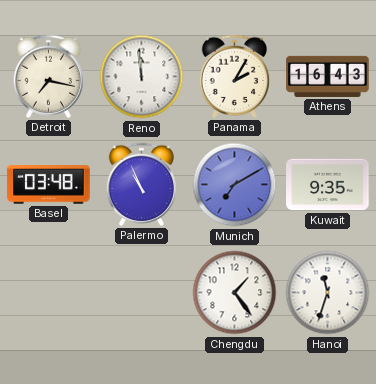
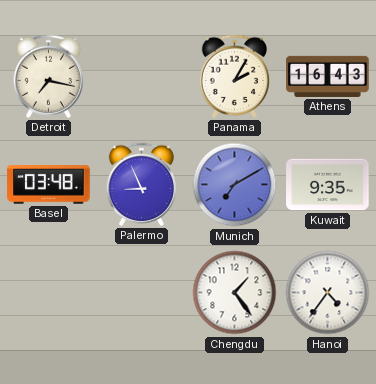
Reno: 11:59 -> none (142, 77)
Palermo: 10:56 -> 8:56 (141, 184)
Hanoi: 11:33 -> 4:36 (328, 293)
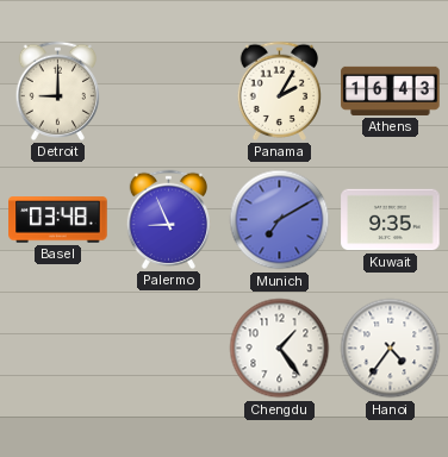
Detroit: 7:17 -> 9:00 (57, 90)
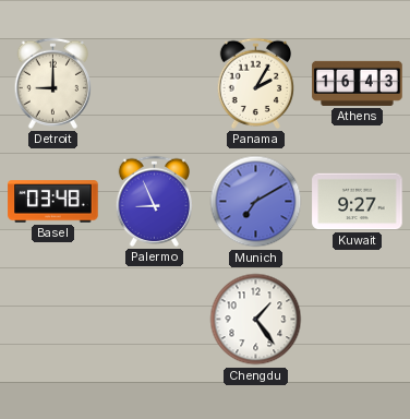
Kuwait: 9:35 -> 9:27 (358, 202)
Hanoi: 4:36 -> none (391, 349)
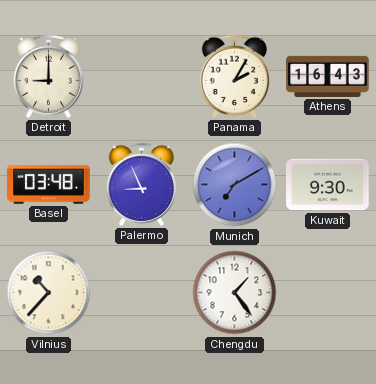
Kuwait: 9:27 -> 9:30 (328, 185)
Vilnius: none -> 10:37 (49, 293)
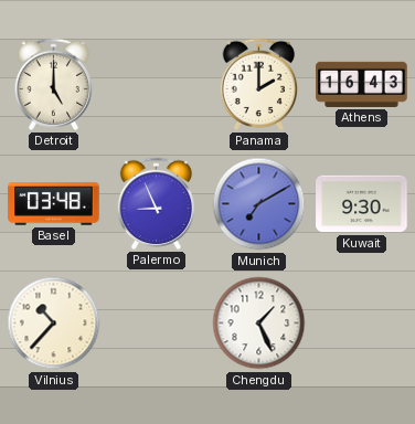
Detroit: 9:00 -> 5:00 (53, 84)
Panama: 2:05 -> 2:00 (258, 84)
Chengdu: 1:24 -> 1:26 (259, 324)
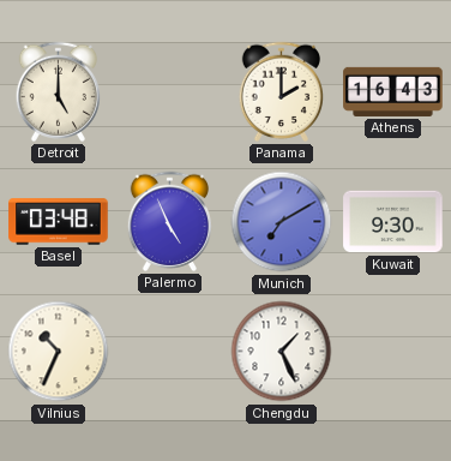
Palermo: 8:56 -> 4:56 (169, 221)
Vilnius: 10:37 -> 10:34 (59, 352)
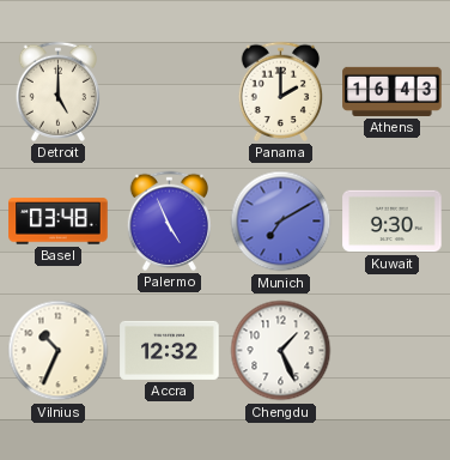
Accra: none -> 12:32 (170, 350)
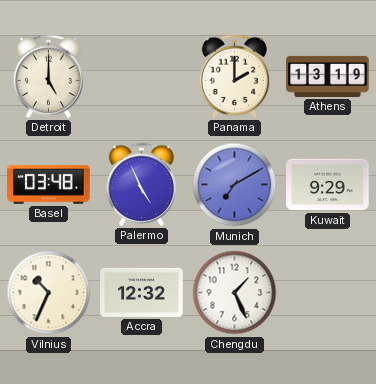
Athens: 16:43 -> 13:19 (328, 76)
Kuwait: 9:30 -> 9:29 (328, 185)
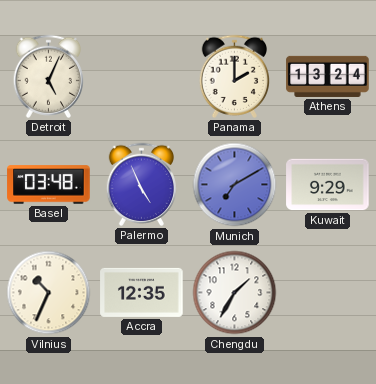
Detroit: 5:00 -> 5:04 (48, 76)
Athens: 13:19 -> 13:24 (328, 76)
Accra: 12:32 -> 12:35 (142, 292)
Chengdu: 1:26 -> 1:35 (235, 293)
